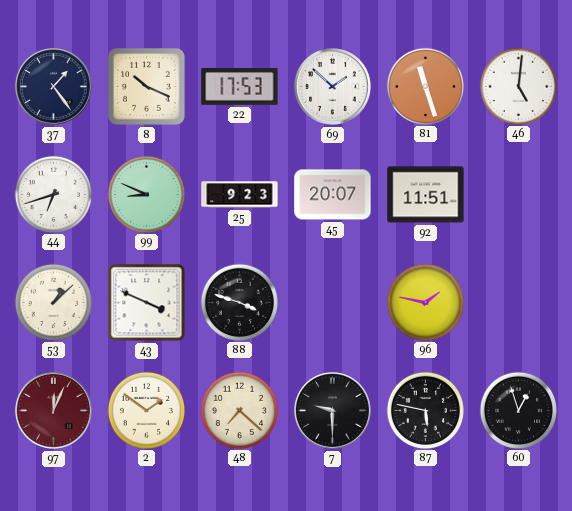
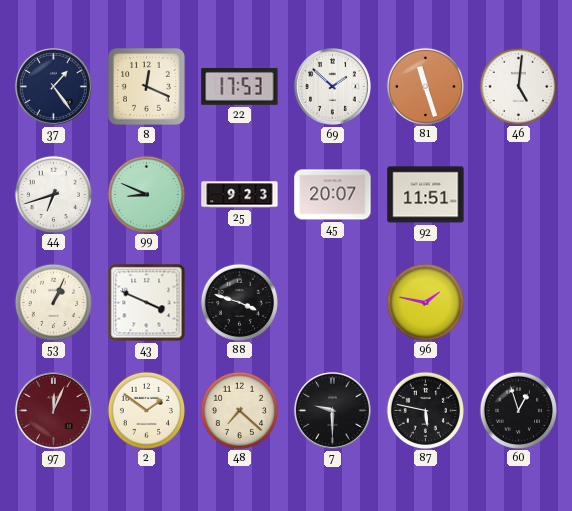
8: 10:19 -> 12:19 (146, 86)
53: 1:08 -> 1:04 (53, 302)
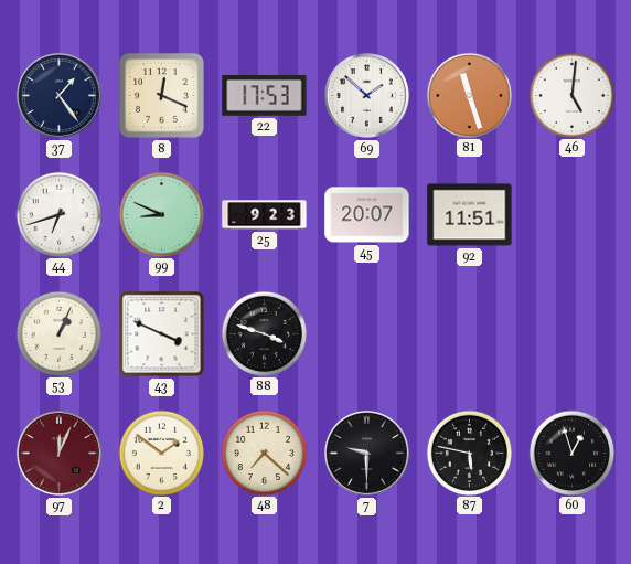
96: 1:47 -> none (425, 302)
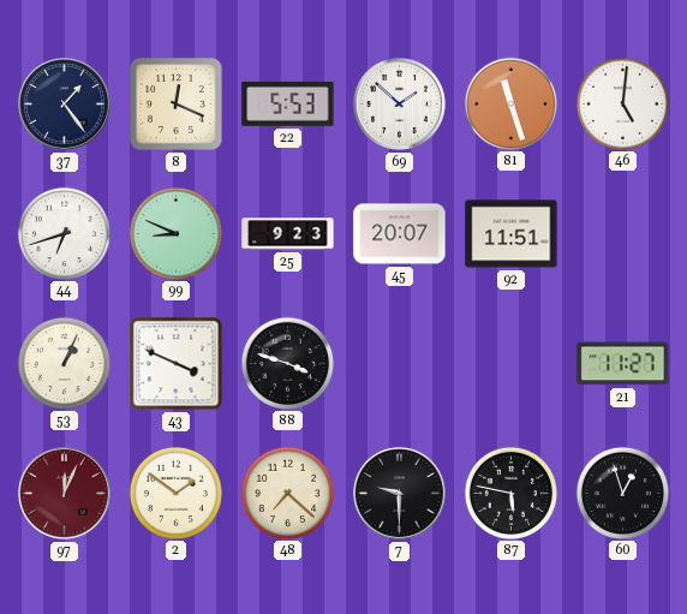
22: 17:53 -> 5:53 (288, 105)
21: none -> 11:27 (623, 364)
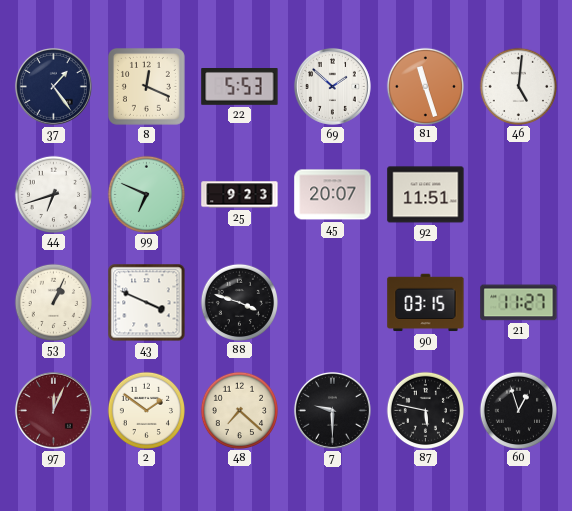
99: 8:49 -> 6:49 (146, 194)
90: none -> 03:15 (426, 303)
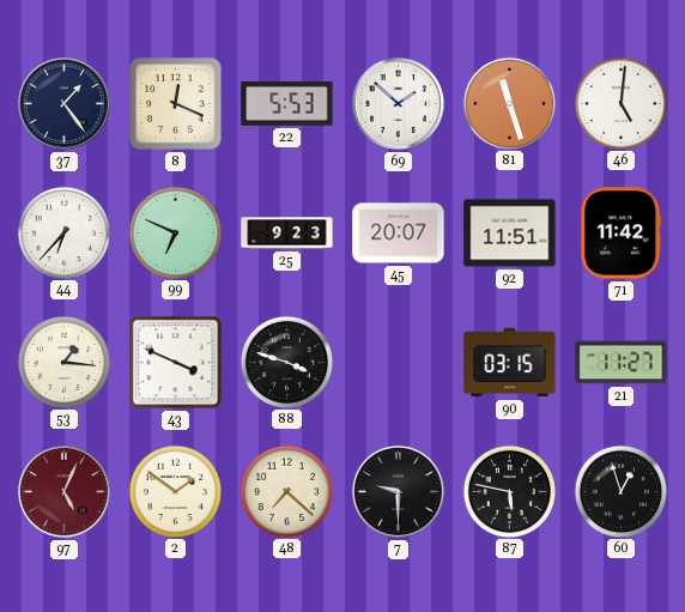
44: 6:42 -> 6:37 (63, 232)
71: none -> 11:42 (622, 234)
53: 1:04 -> 1:16 (63, 362)
97: 12:04 -> 5:04 (63, 491)
